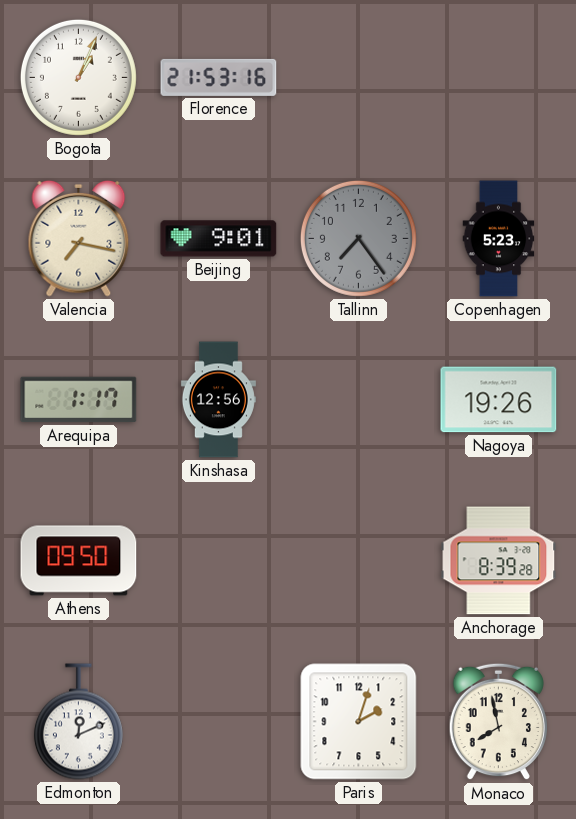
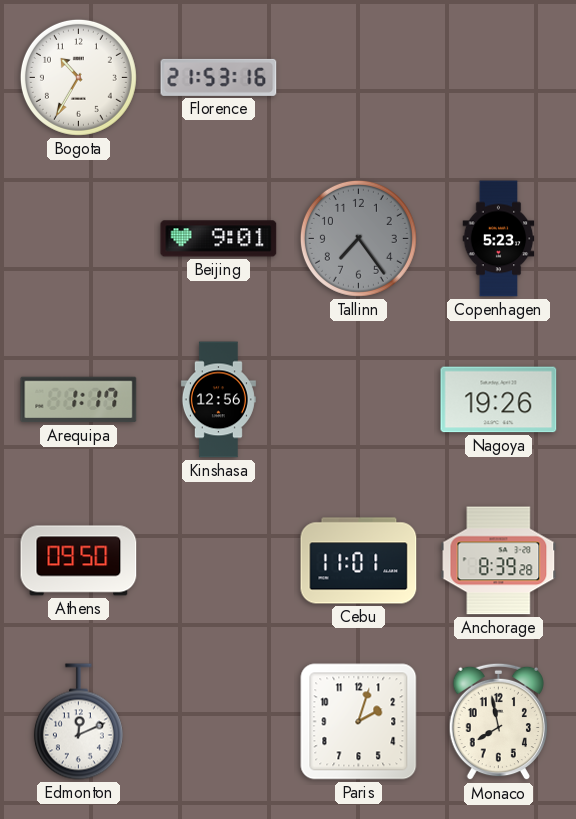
Bogota: 1:04 -> 10:35 (78, 77)
Valencia: 7:17 -> none (79, 238)
Cebu: none -> 11:01 (359, 561)
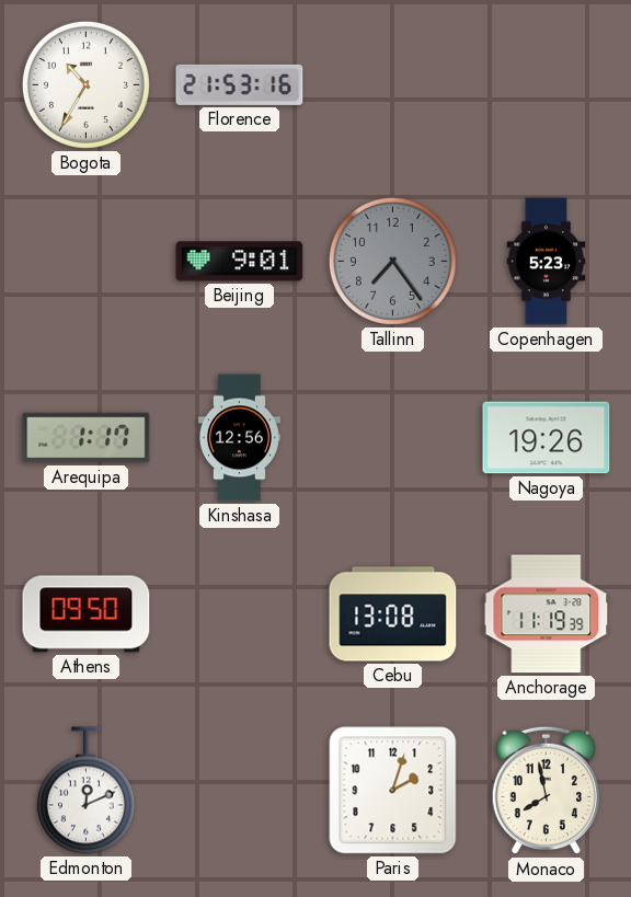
Cebu: 11:01 -> 13:08 (393, 614)
Anchorage: 8:39 -> 11:19 (547, 614)
